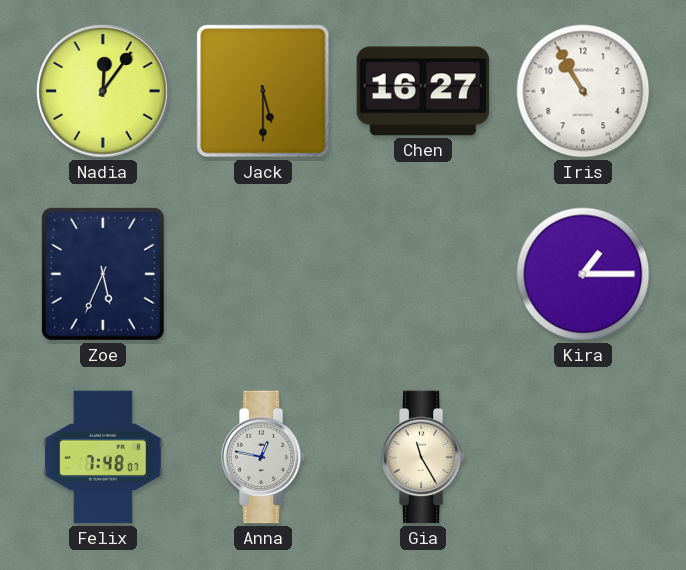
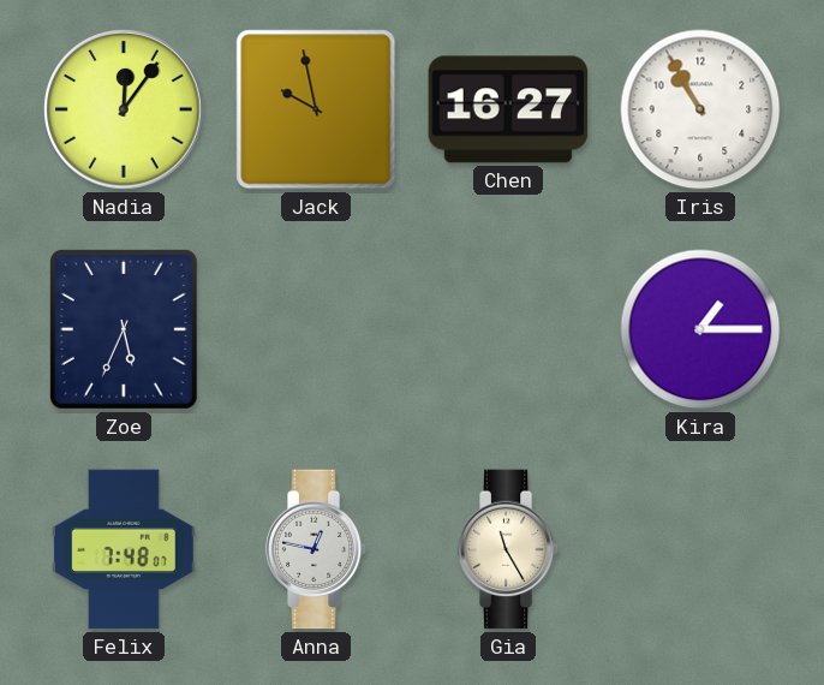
Jack: 5:30 -> 9:58 (316, 109)
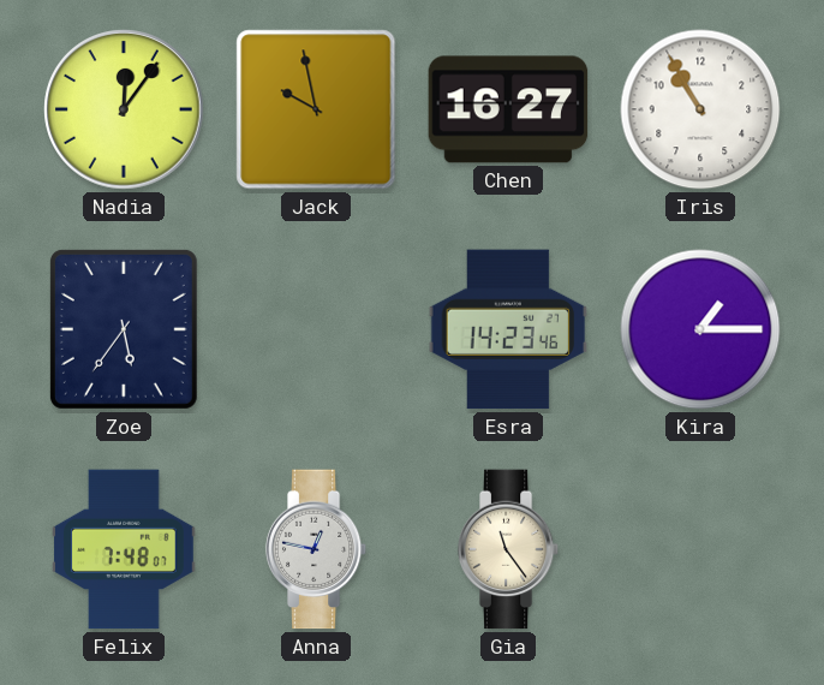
Zoe: 5:34 -> 5:36 (124, 329)
Esra: none -> 14:23 (508, 329)
Gia: 11:25 -> 11:24 (508, 549)
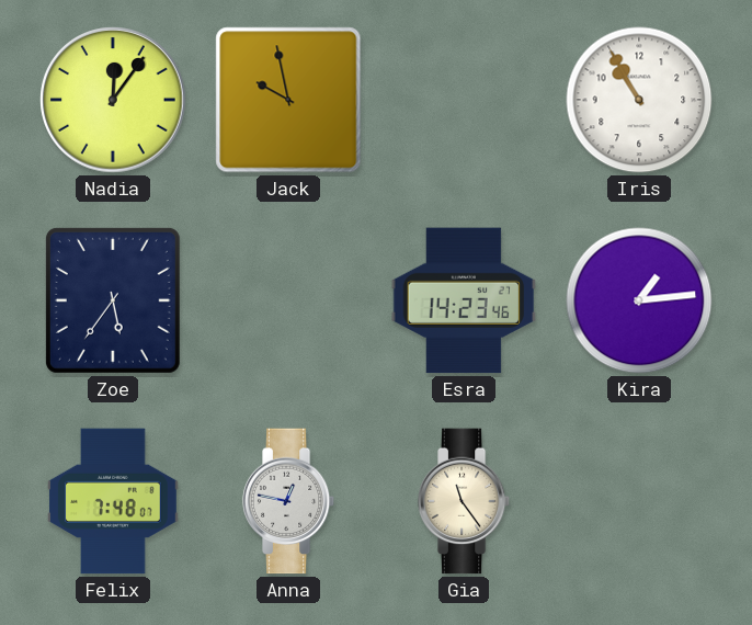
Chen: 16:27 -> none (508, 109)
Kira: 1:15 -> 1:14 (639, 300)
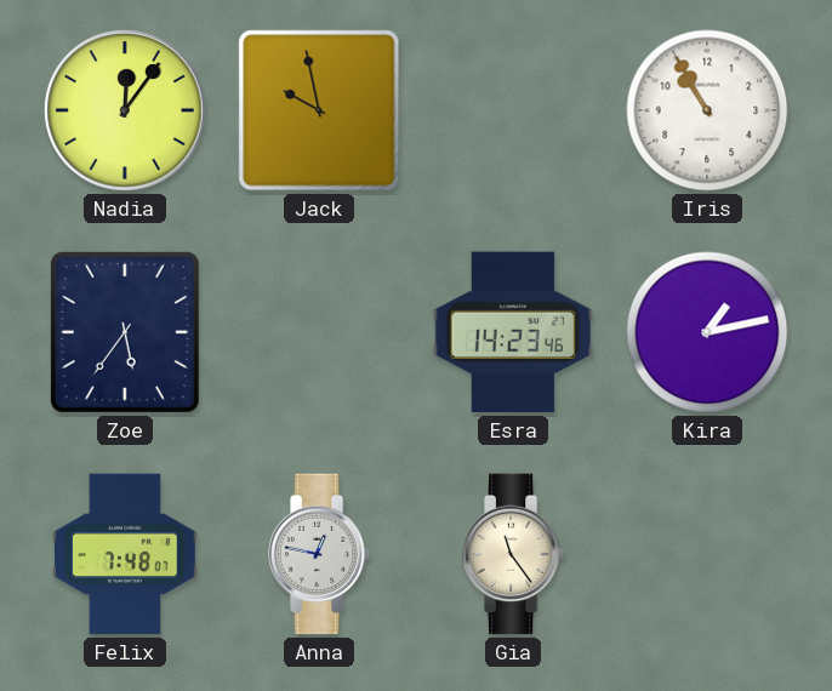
Kira: 1:14 -> 1:13 (707, 332)
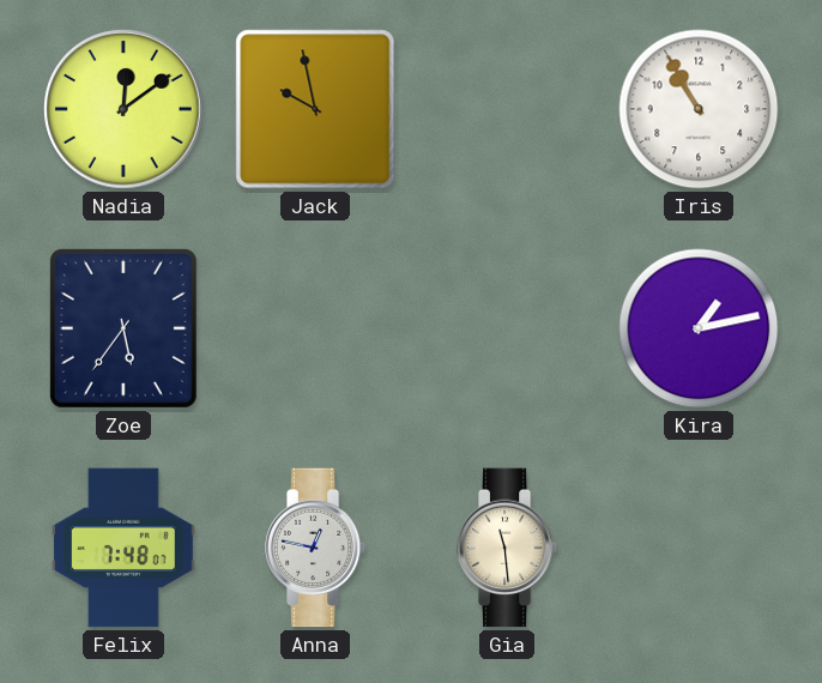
Nadia: 12:06 -> 12:09 (123, 109)
Esra: 14:23 -> none (513, 332)
Gia: 11:24 -> 11:29 (507, 548)
